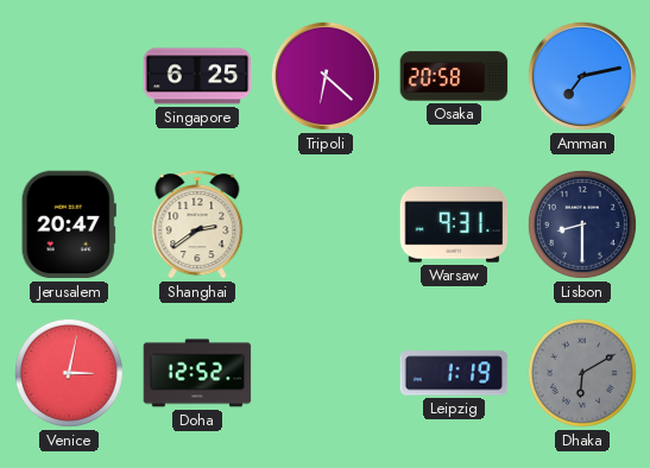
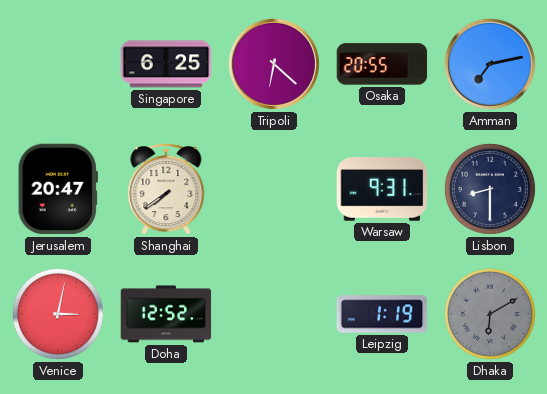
Osaka: 20:58 -> 20:55 (382, 64)
Shanghai: 2:39 -> 7:39 (166, 189)
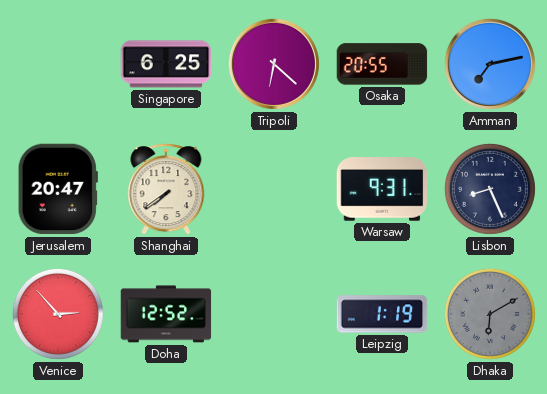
Lisbon: 8:30 -> 8:26 (490, 189)
Venice: 3:02 -> 2:53 (58, 314)
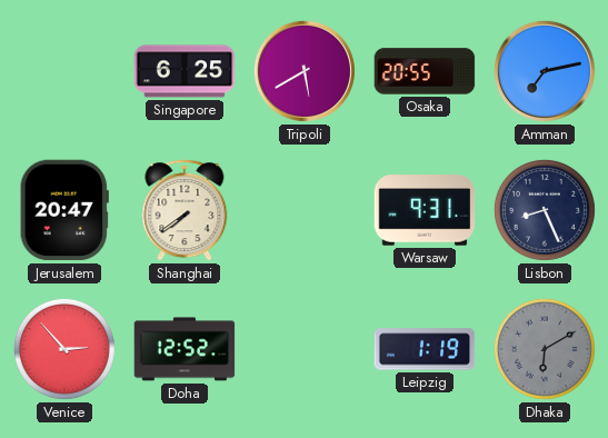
Tripoli: 6:22 -> 5:40 (305, 71)
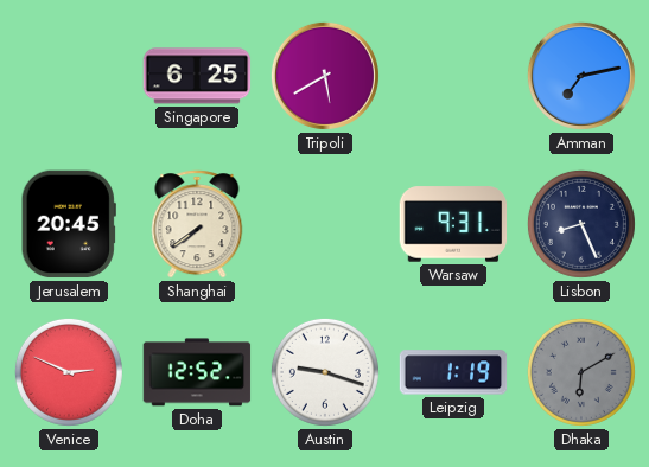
Osaka: 20:55 -> none (425, 71)
Jerusalem: 20:47 -> 20:45 (69, 224)
Venice: 2:53 -> 2:49 (69, 372)
Austin: none -> 9:18 (325, 372)
